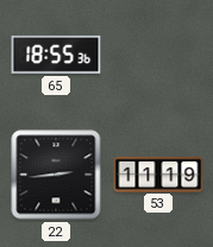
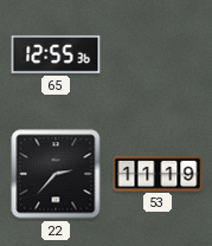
65: 18:55 -> 12:55 (56, 54)
22: 2:44 -> 2:37 (56, 174)
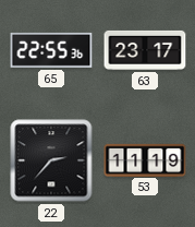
65: 12:55 -> 22:55 (51, 50)
63: none -> 23:17 (145, 50)
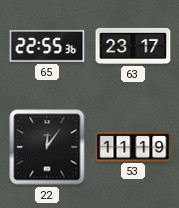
22: 2:37 -> 12:06 (47, 147)
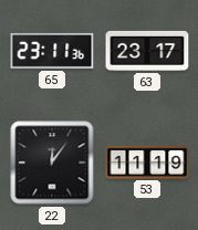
65: 22:55 -> 23:11 (52, 51)
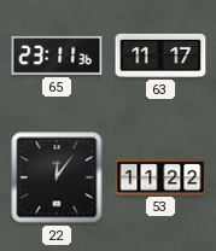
63: 23:17 -> 11:17 (160, 56)
53: 11:19 -> 11:22 (160, 176)
